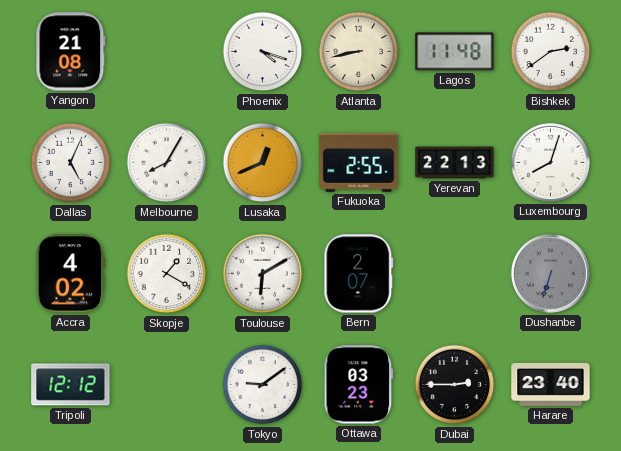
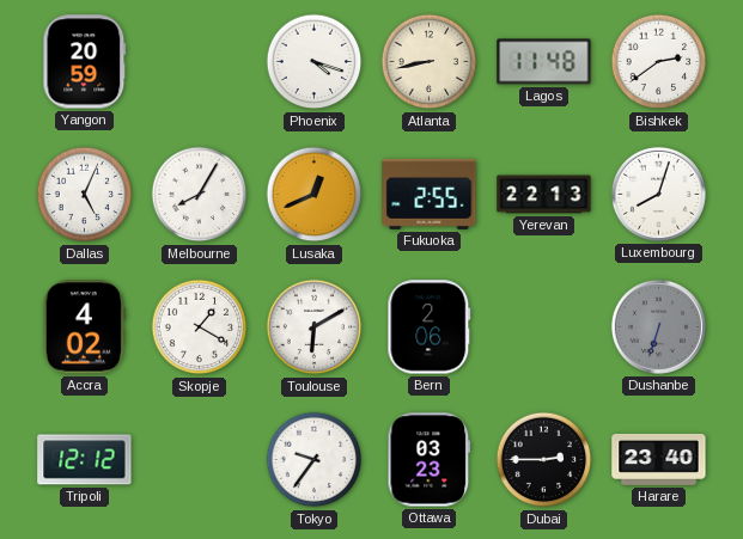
Yangon: 21:08 -> 20:59 (85, 62)
Bern: 2:07 -> 2:06 (430, 327)
Tokyo: 9:09 -> 9:36 (315, 460)
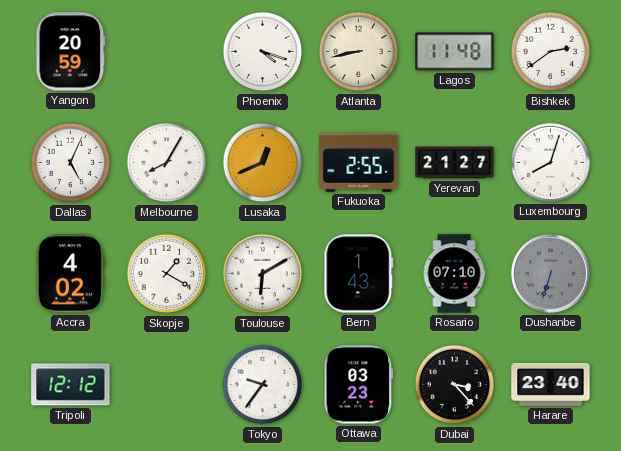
Yerevan: 22:13 -> 21:27 (455, 163)
Bern: 2:06 -> 1:43 (359, 274)
Rosario: none -> 07:10 (454, 274)
Dubai: 2:45 -> 3:23 (455, 385)
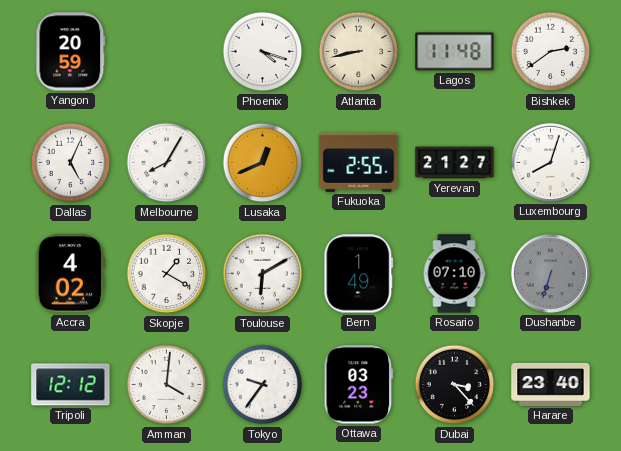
Bern: 1:43 -> 1:49 (359, 274)
Amman: none -> 4:01 (167, 385)
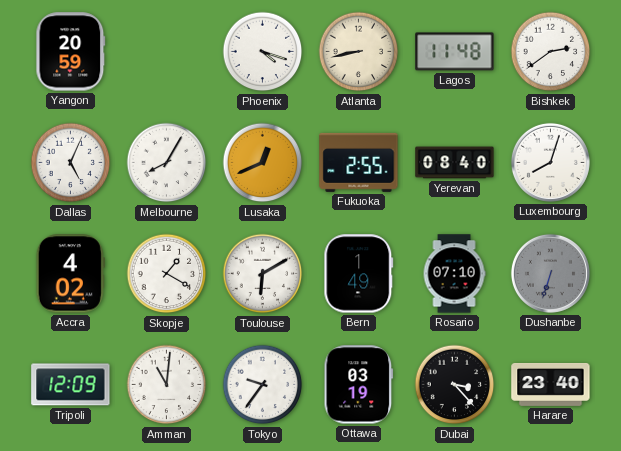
Yerevan: 21:27 -> 08:40 (455, 163)
Tripoli: 12:12 -> 12:09 (71, 385)
Amman: 4:01 -> 11:01 (167, 385)
Ottawa: 03:23 -> 03:19 (359, 385)
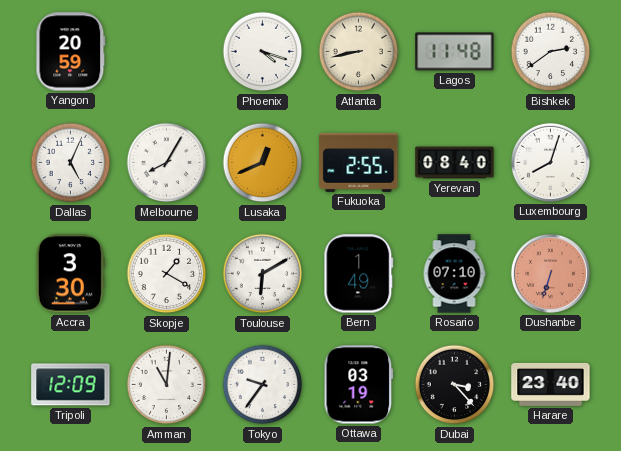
Accra: 4:02 -> 3:30 (70, 274)
Dushanbe dial: grey -> salmon (550, 273)
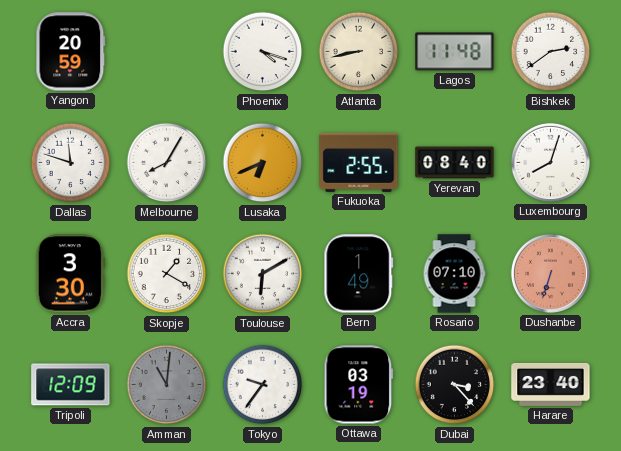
Dallas: 5:04 -> 11:48 (71, 163)
Lusaka: 12:41 -> 6:41 (263, 163)
Amman dial: white -> grey (167, 385)
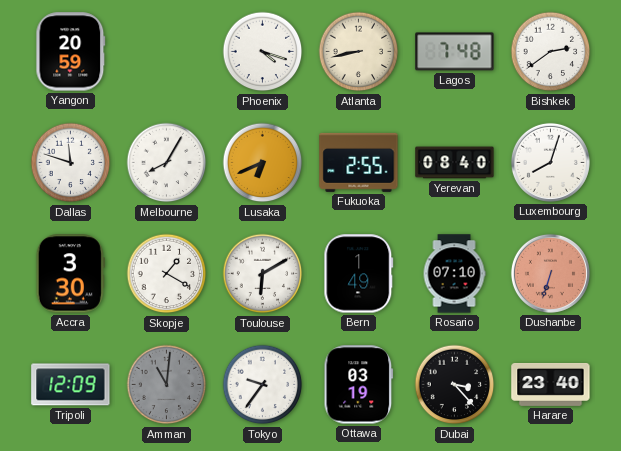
Lagos: 11:48 -> 7:48 (455, 52)
